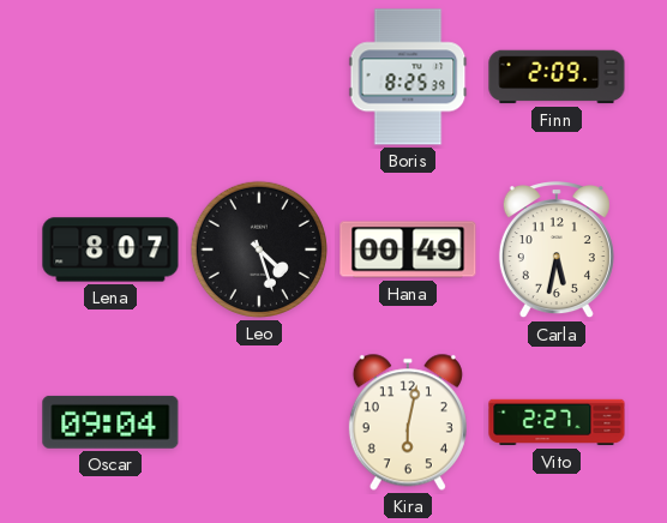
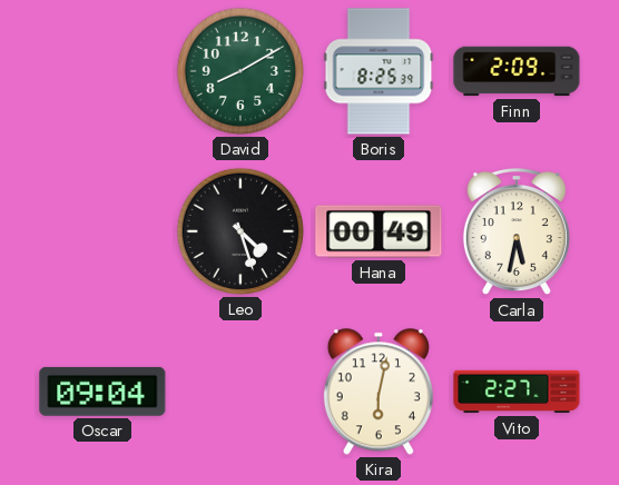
David: none -> 8:10 (240, 71)
Lena: 8:07 -> none (110, 250)
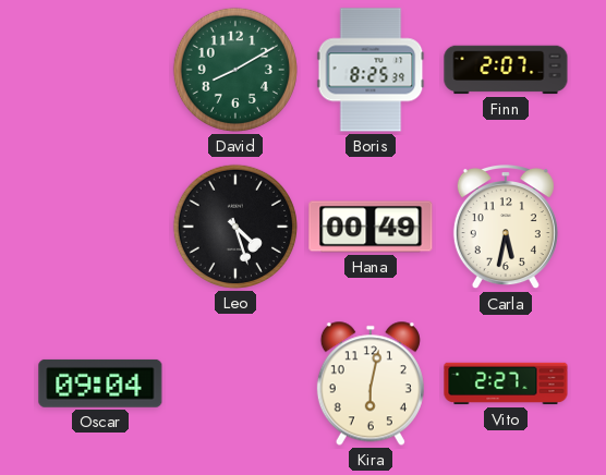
Finn: 2:09 -> 2:07 (506, 70)
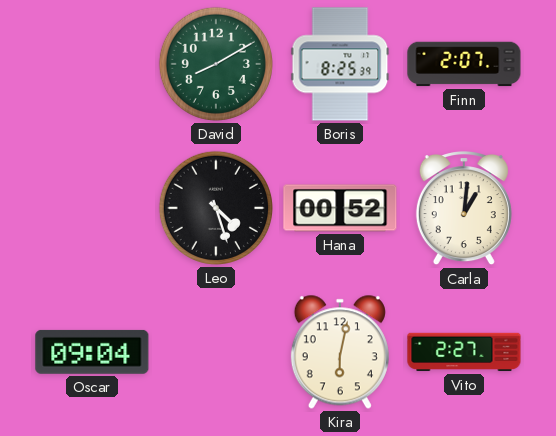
Hana: 00:49 -> 00:52 (340, 208)
Carla: 5:32 -> 1:01 (464, 209)
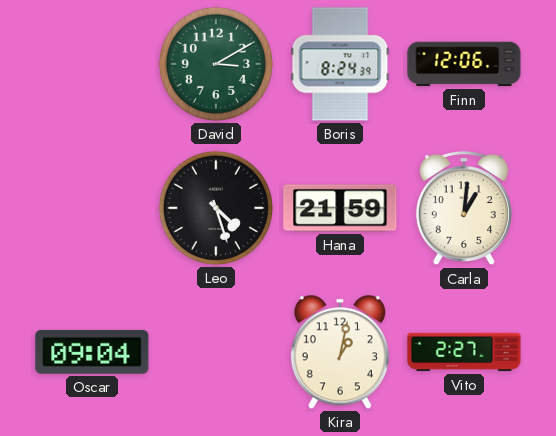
David: 8:10 -> 3:10 (216, 64)
Boris: 8:25 -> 8:24 (340, 64)
Finn: 2:07 -> 12:06 (464, 64)
Hana: 00:52 -> 21:59 (340, 208)
Kira: 6:02 -> 1:02 (340, 352)
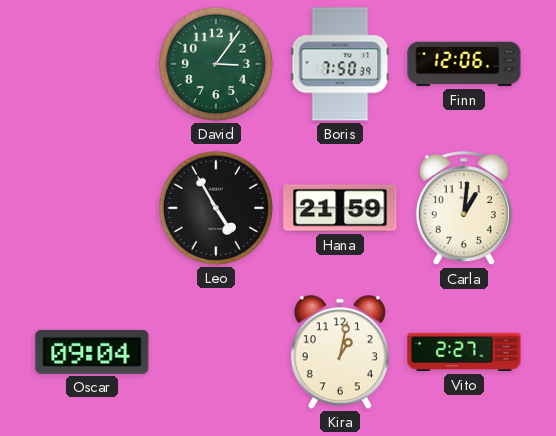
David: 3:10 -> 3:06 (216, 64)
Boris: 8:24 -> 7:50 (340, 64)
Leo: 4:27 -> 4:55 (216, 208)
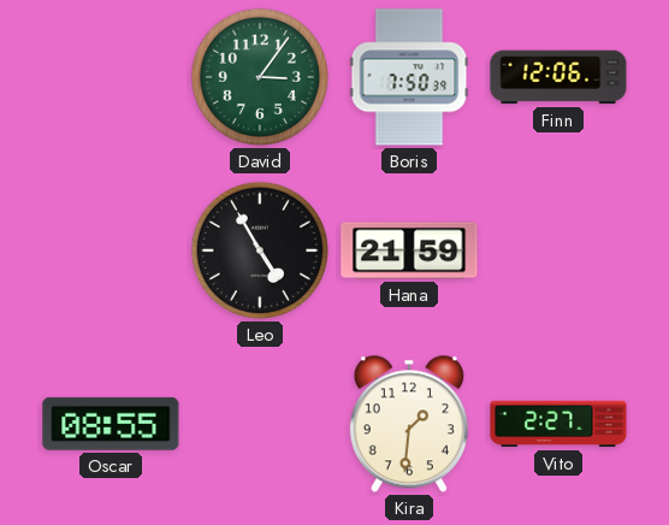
Carla: 1:01 -> none (464, 209)
Oscar: 09:04 -> 08:55 (111, 424)
Kira: 1:02 -> 1:31 (409, 424)
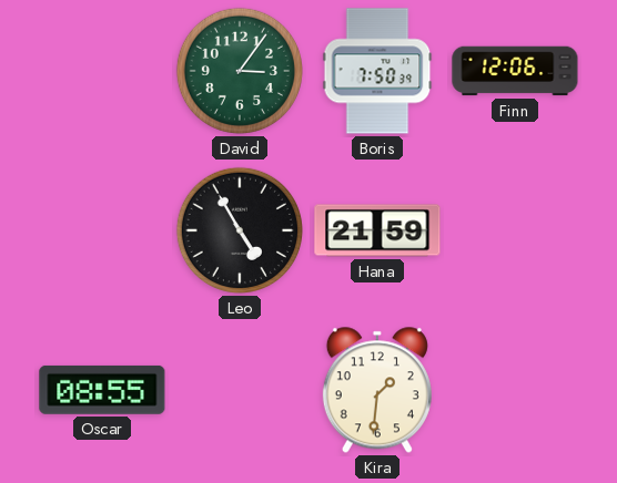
Vito: 2:27 -> none (558, 424)
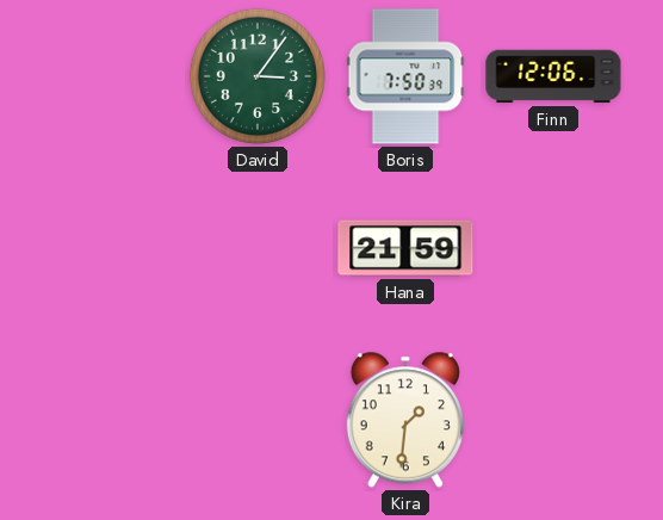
Leo: 4:55 -> none (240, 230)
Oscar: 08:55 -> none (102, 390)
